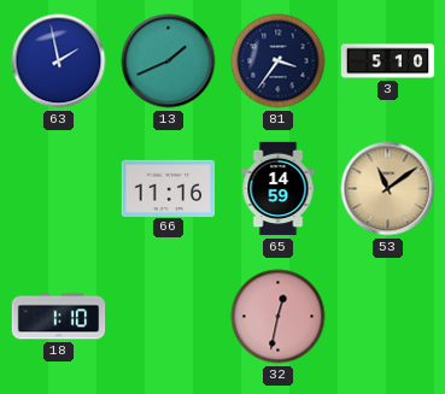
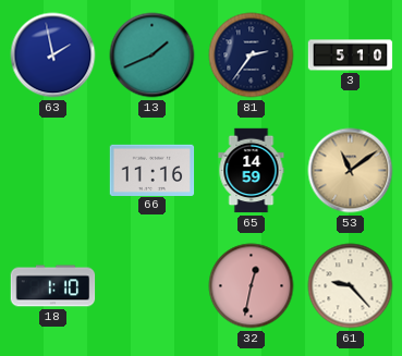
81: 3:36 -> 2:36 (252, 56)
61: none -> 9:23 (351, 286)
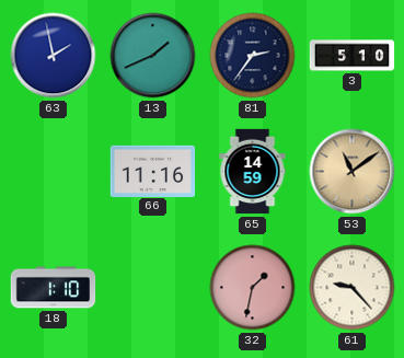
32: 12:32 -> 1:32 (253, 288)
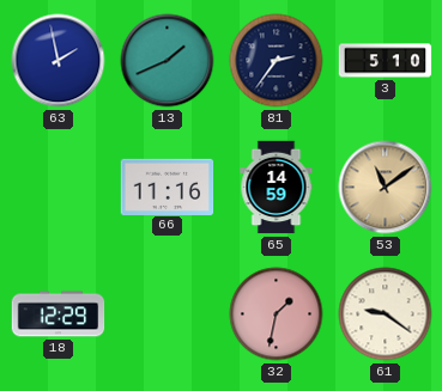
18: 1:10 -> 12:29 (59, 314)
61: 9:23 -> 9:21 (386, 314)
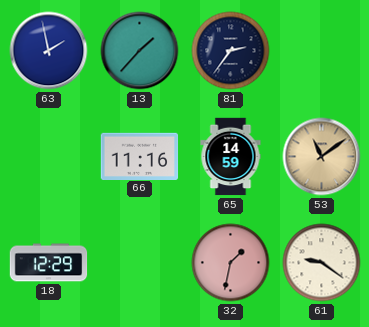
13: 1:41 -> 1:37 (140, 51)
3: 5:10 -> none (386, 61)
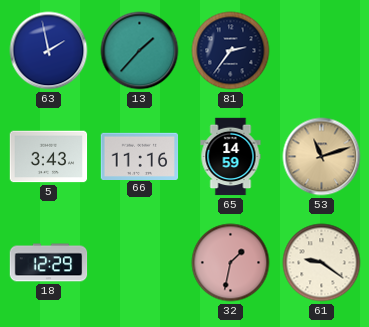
5: none -> 3:43 (49, 157)
53: 11:09 -> 11:12 (322, 157)
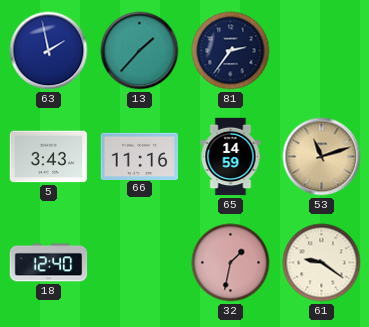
18: 12:29 -> 12:40 (49, 263)
